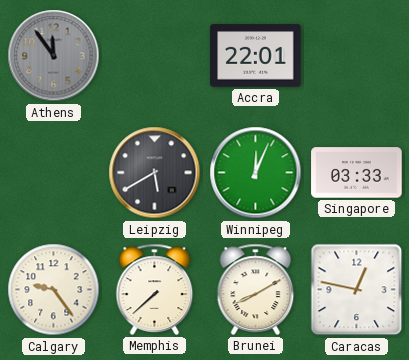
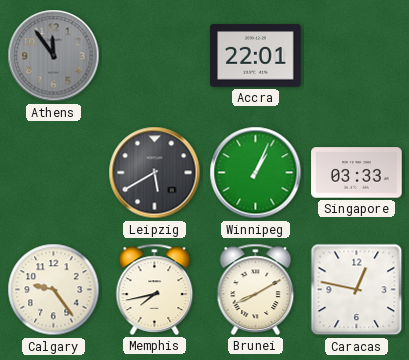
Winnipeg: 12:04 -> 1:04 (256, 173)
Memphis: 7:38 -> 7:43 (155, 289)
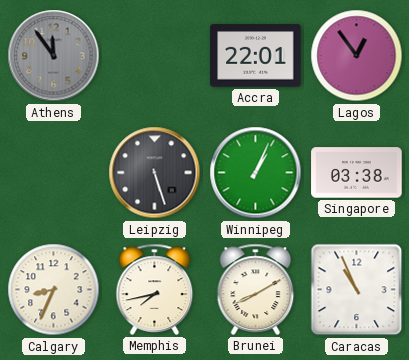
Lagos: none -> 12:54 (357, 56)
Leipzig: 5:40 -> 5:27 (155, 173)
Singapore: 03:33 -> 03:38 (357, 173)
Calgary: 9:24 -> 8:34 (54, 290)
Caracas: 12:47 -> 10:56 (357, 290)
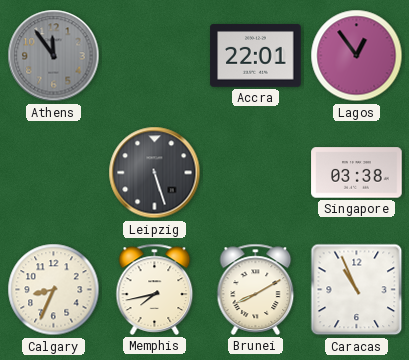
Winnipeg: 1:04 -> none (256, 173)
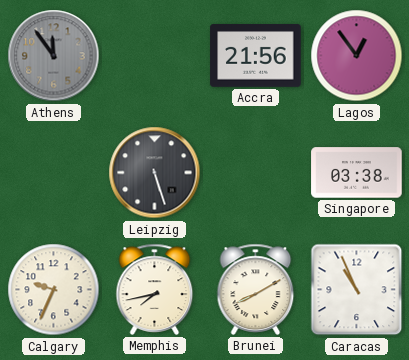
Accra: 22:01 -> 21:56 (256, 56)
Calgary: 8:34 -> 9:34 (54, 290)
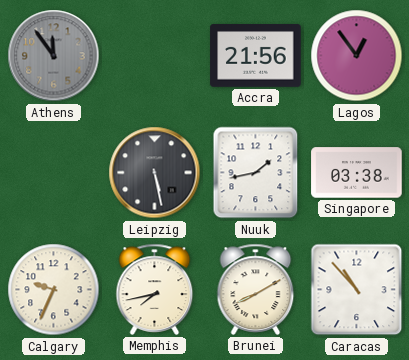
Leipzig: 5:27 -> 5:28 (155, 173)
Nuuk: none -> 1:43 (256, 173)
Caracas: 10:56 -> 10:53 (357, 290)
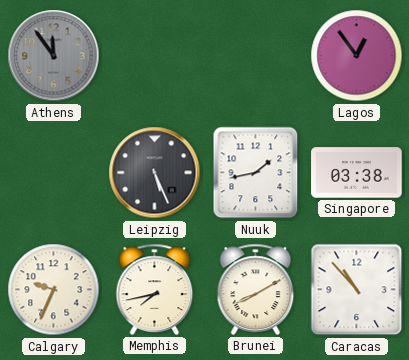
Accra: 21:56 -> none (256, 56)
Leipzig: 5:28 -> 5:26 (155, 173)
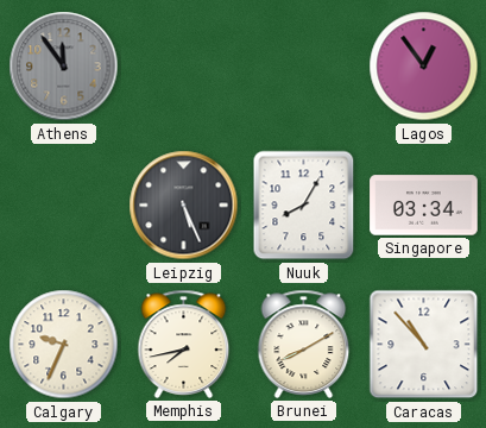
Nuuk: 1:43 -> 8:05 (304, 206)
Singapore: 03:38 -> 03:34 (424, 206)
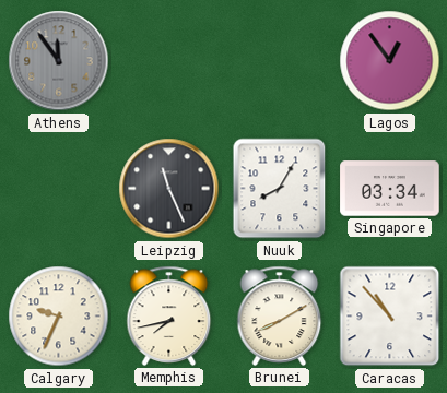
Leipzig: 5:26 -> 11:26 (169, 189)
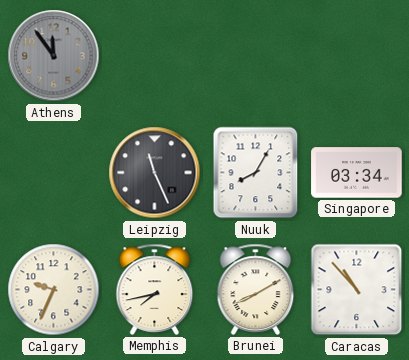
Lagos: 12:54 -> none (390, 61)
